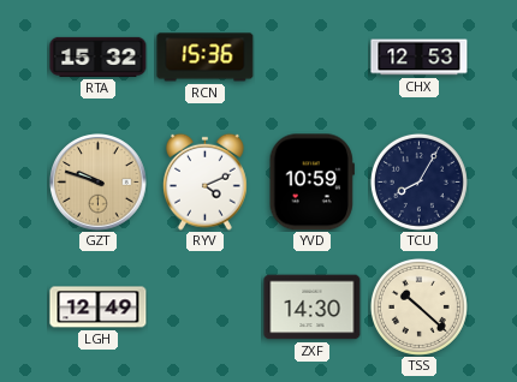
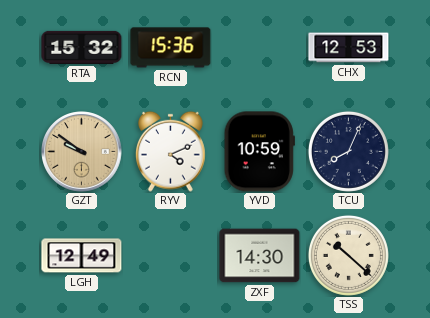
GZT: 9:48 -> 9:51 (82, 152)
TCU: 8:05 -> 8:04 (348, 151)
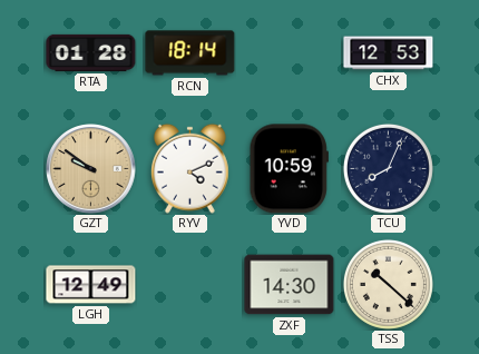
RTA: 15:32 -> 01:28 (91, 52)
RCN: 15:36 -> 18:14 (190, 53)
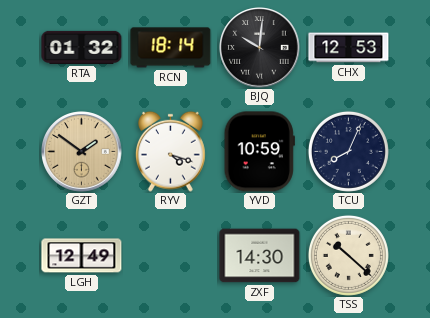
RTA: 01:28 -> 01:32 (82, 47)
BJQ: none -> 10:01 (260, 48)
GZT: 9:51 -> 1:51 (82, 152)
RYV: 4:11 -> 4:18 (171, 151)
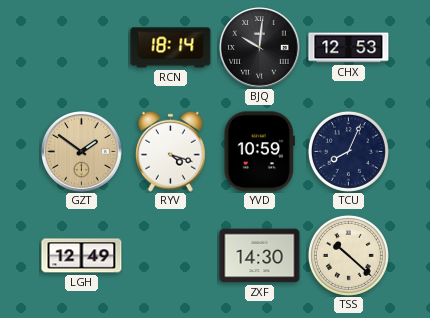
RTA: 01:32 -> none (82, 47)
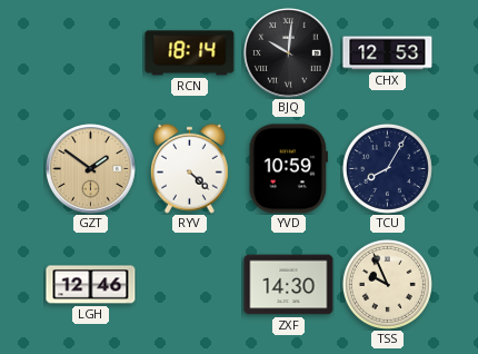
RYV: 4:18 -> 4:22 (190, 168)
TCU: 8:04 -> 8:05 (387, 168)
LGH: 12:49 -> 12:46 (91, 285)
TSS: 10:22 -> 9:56 (387, 284)
